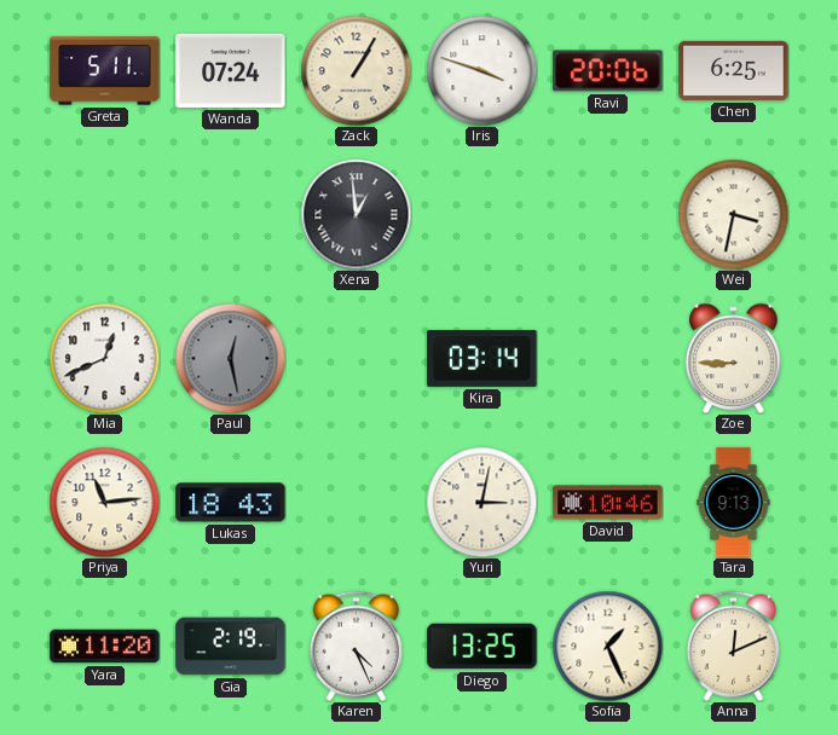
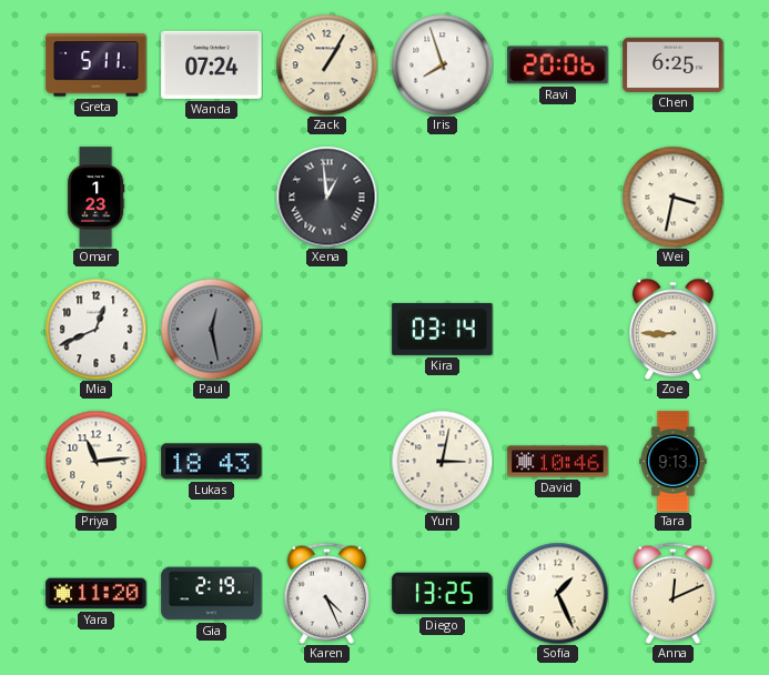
Iris: 3:48 -> 7:57 (442, 64)
Omar: none -> 1:23 (95, 198)
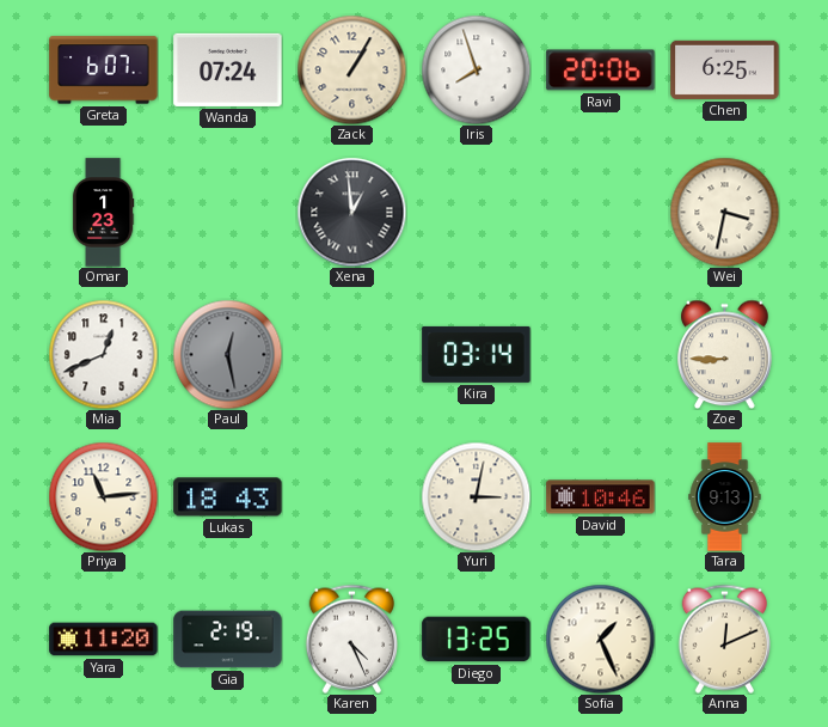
Greta: 5:11 -> 6:07 (104, 71)
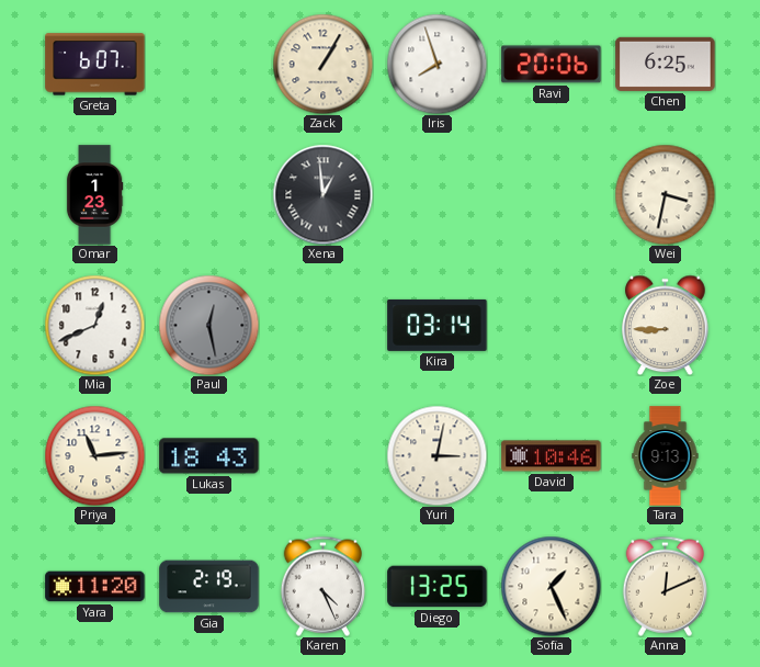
Wanda: 07:24 -> none (228, 69)
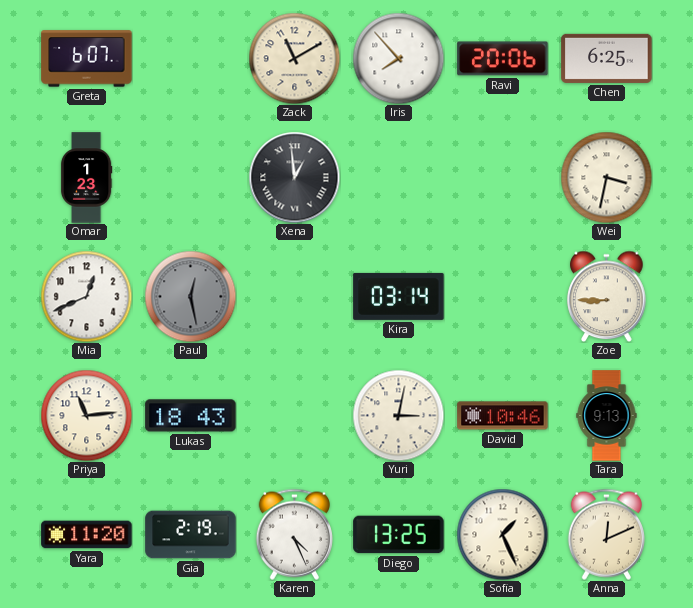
Zack: 1:05 -> 11:10 (294, 58)
Iris: 7:57 -> 7:53 (398, 58)
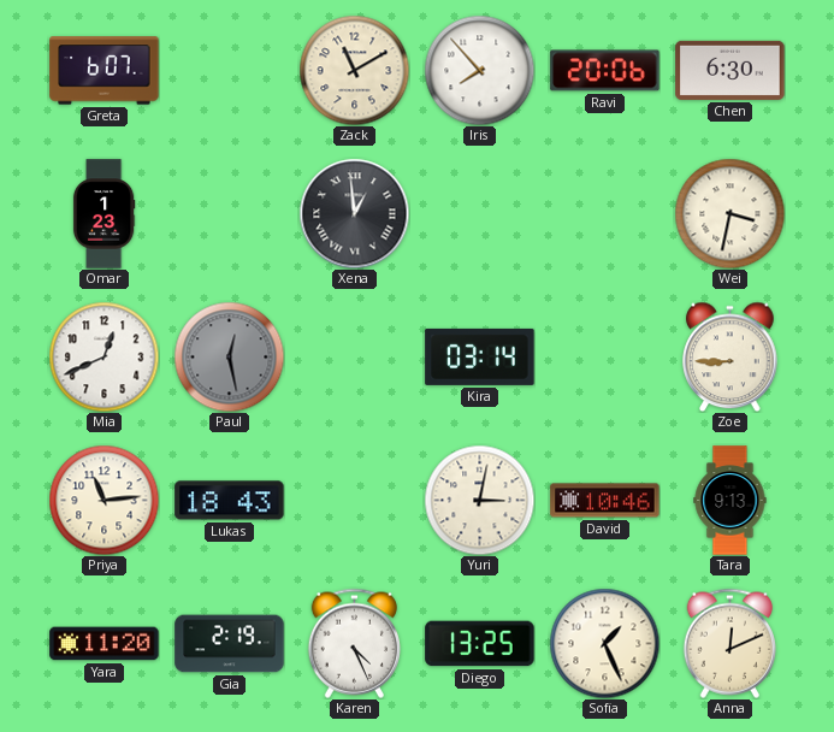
Chen: 6:25 -> 6:30 (731, 70)
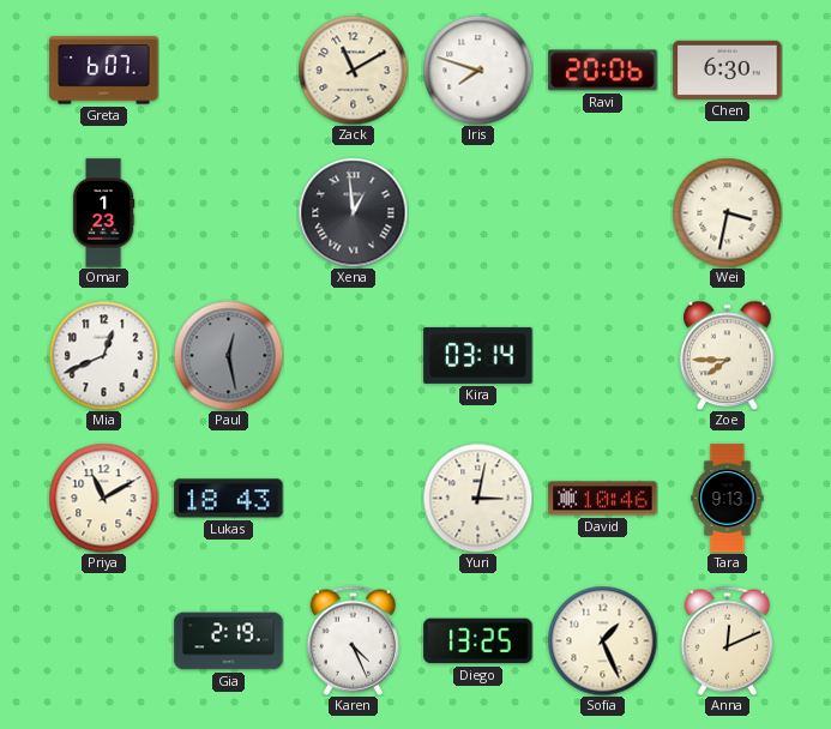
Iris: 7:53 -> 7:48 (477, 70)
Zoe: 8:45 -> 7:45 (728, 355)
Priya: 11:14 -> 11:10 (103, 498)
Yara: 11:20 -> none (105, 644)
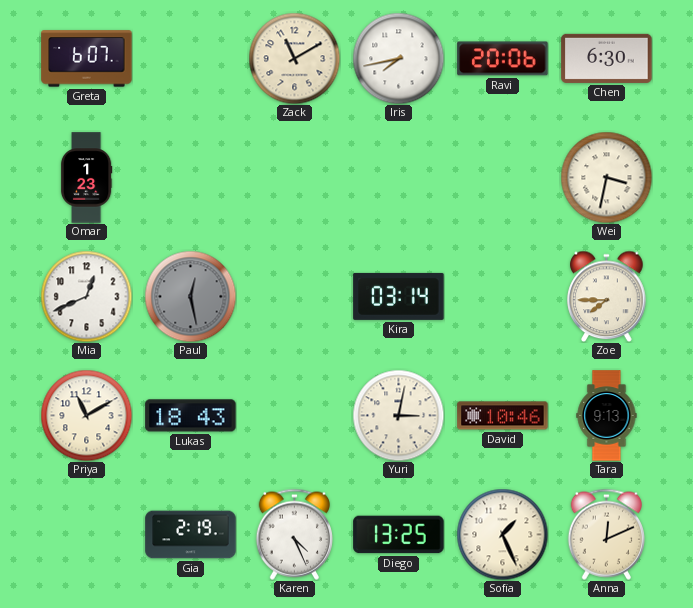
Iris: 7:48 -> 7:43 (398, 58)
Xena: 12:59 -> none (353, 212)
